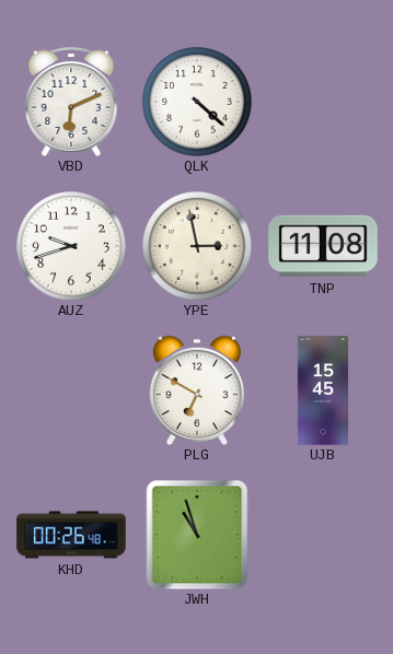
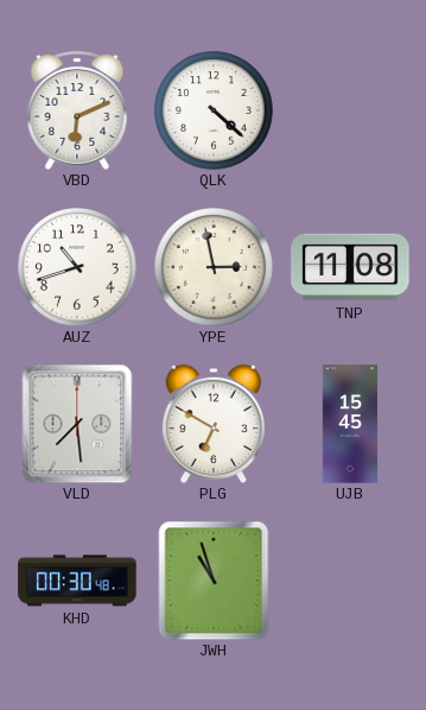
AUZ: 9:42 -> 10:42 (78, 268)
VLD: none -> 7:29 (77, 424)
KHD: 00:26 -> 00:30 (77, 581)
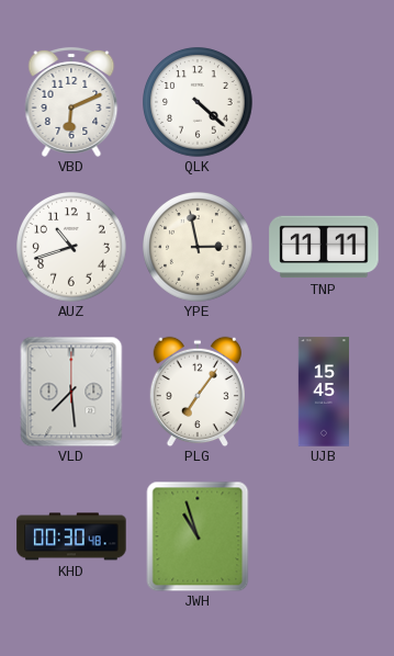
TNP: 11:08 -> 11:11 (324, 247)
PLG: 6:50 -> 7:06 (196, 392)
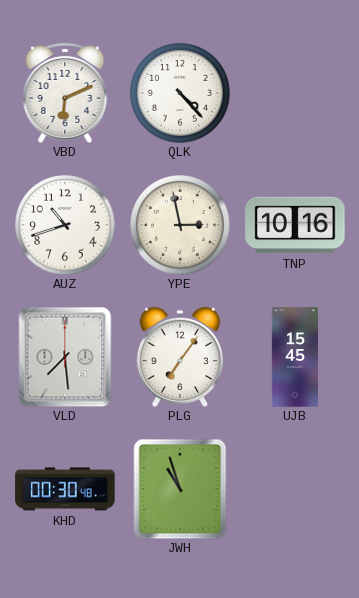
QLK: 4:22 -> 4:23 (181, 94)
TNP: 11:11 -> 10:16 (295, 225)
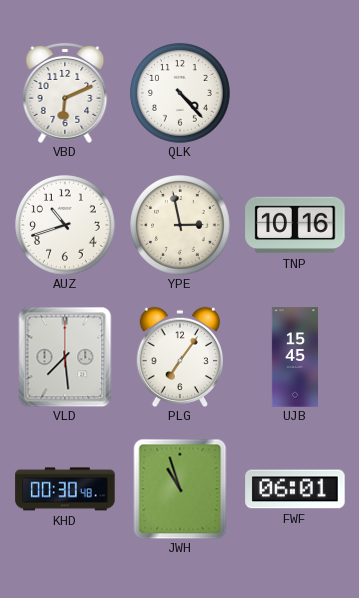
FWF: none -> 06:01 (295, 489)
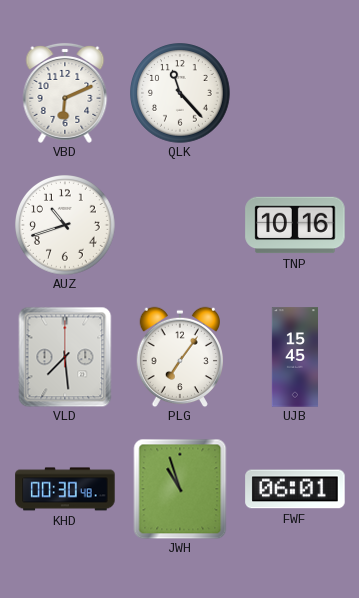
QLK: 4:23 -> 11:23 (181, 94)
YPE: 2:58 -> none (181, 226)
